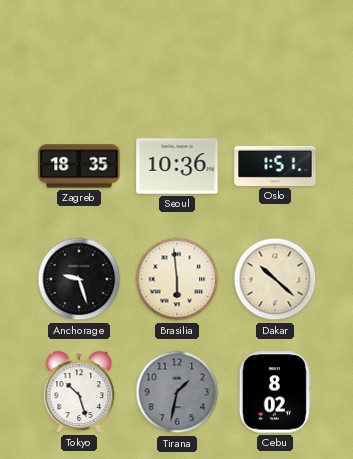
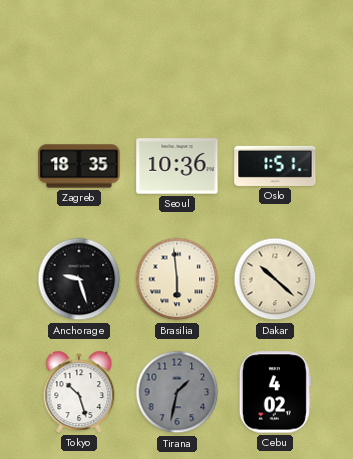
Cebu: 8:02 -> 4:02 (275, 392)
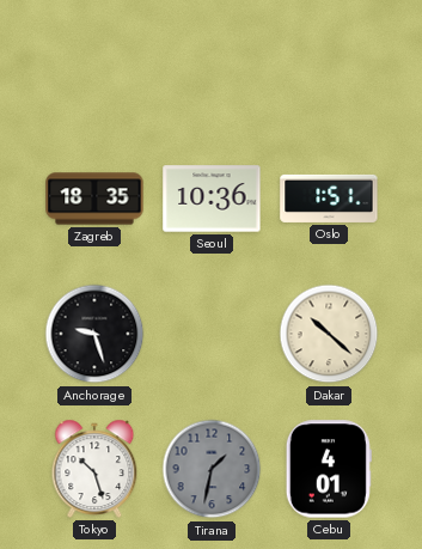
Brasilia: 5:59 -> none (177, 279)
Cebu: 4:02 -> 4:01 (329, 469)
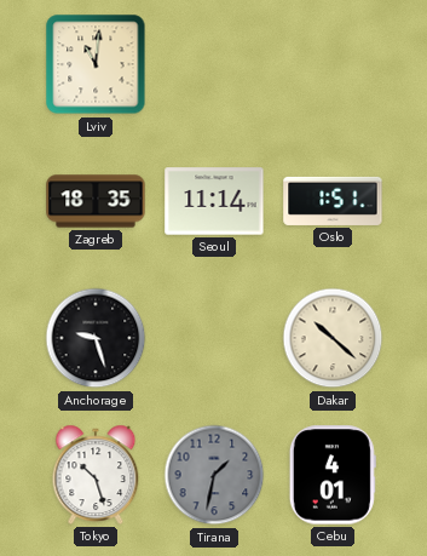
Lviv: none -> 11:01 (96, 64)
Seoul: 10:36 -> 11:14 (214, 201)
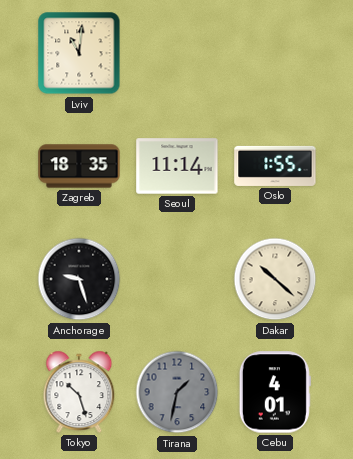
Oslo: 1:51 -> 1:55 (275, 166)
